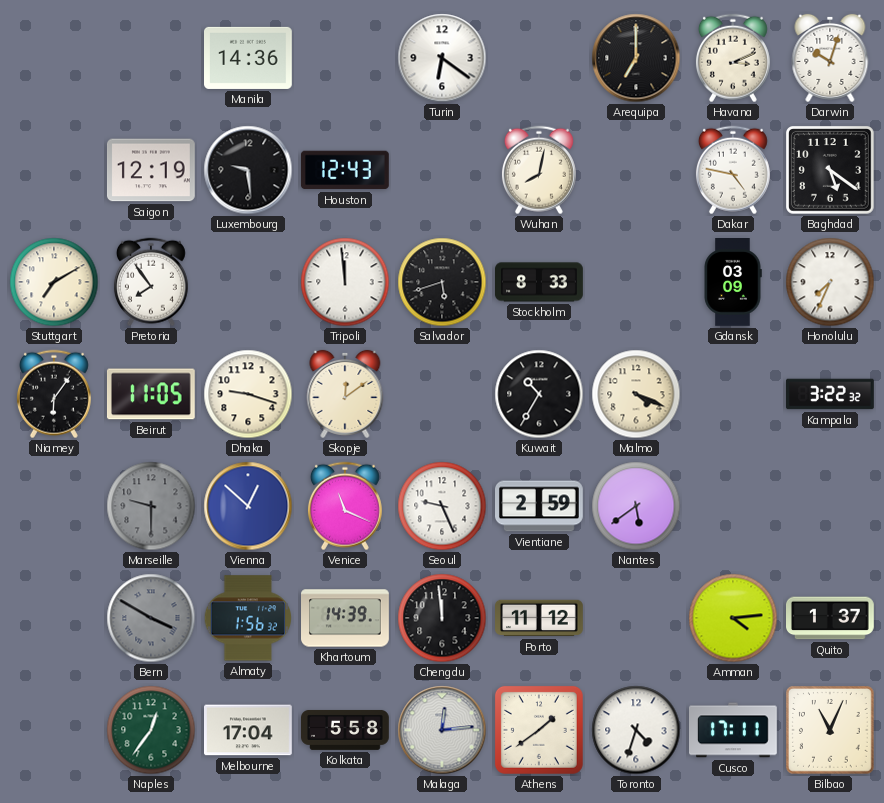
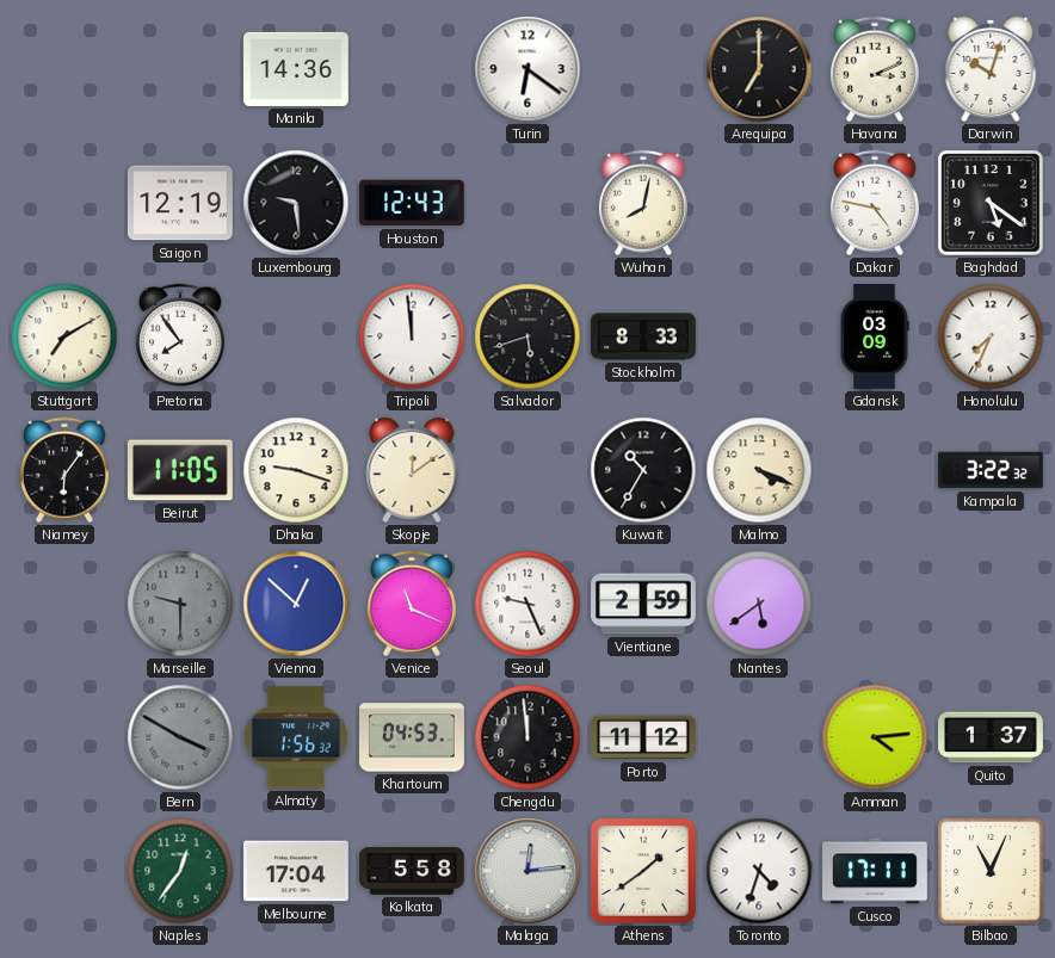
Khartoum: 14:39 -> 04:53 (412, 737)
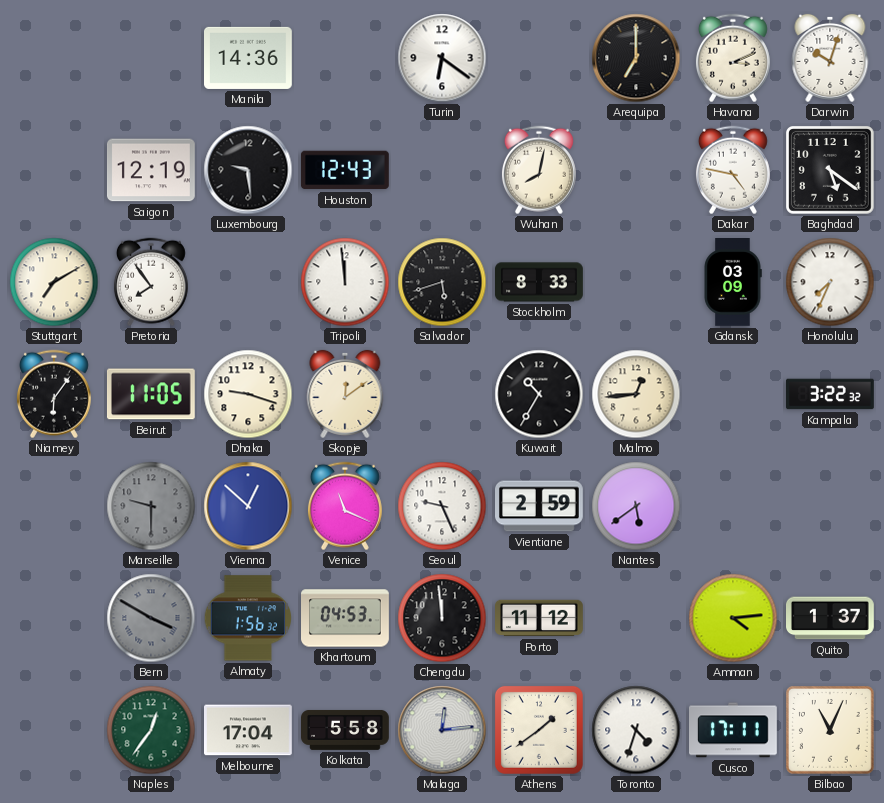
Malmo: 4:19 -> 12:44 (636, 394)
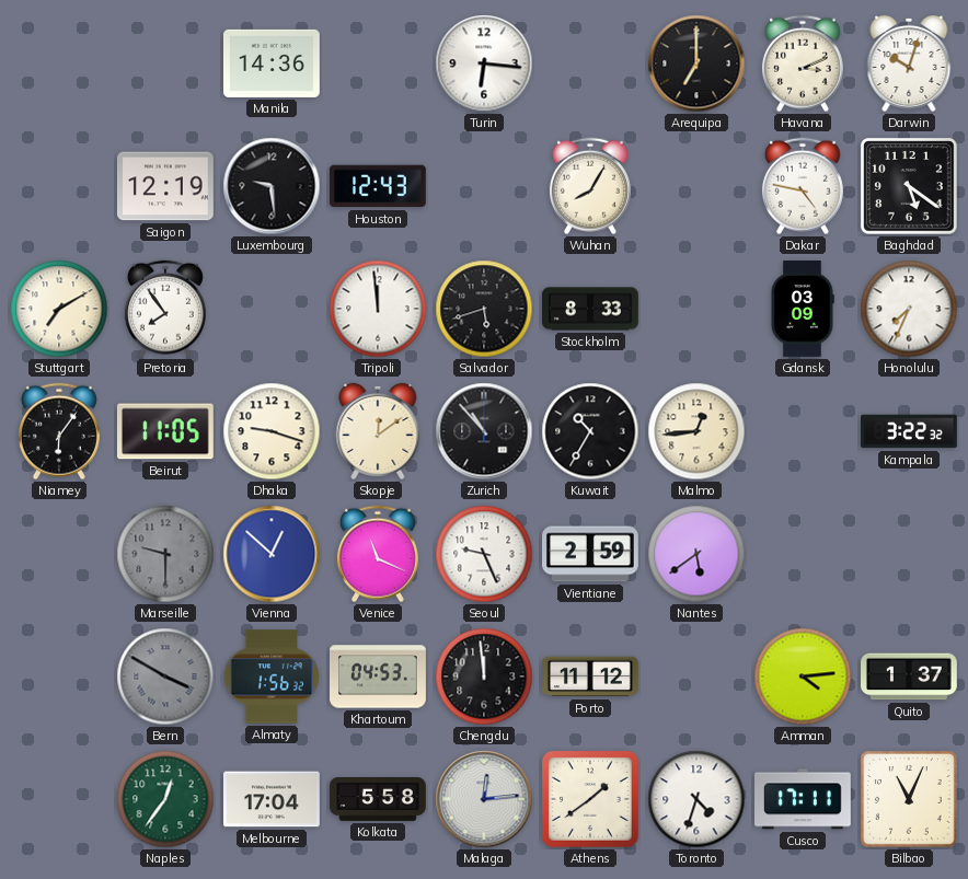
Turin: 6:21 -> 6:16 (484, 63)
Wuhan: 8:02 -> 8:05 (590, 186)
Zurich: none -> 10:53 (484, 431)
